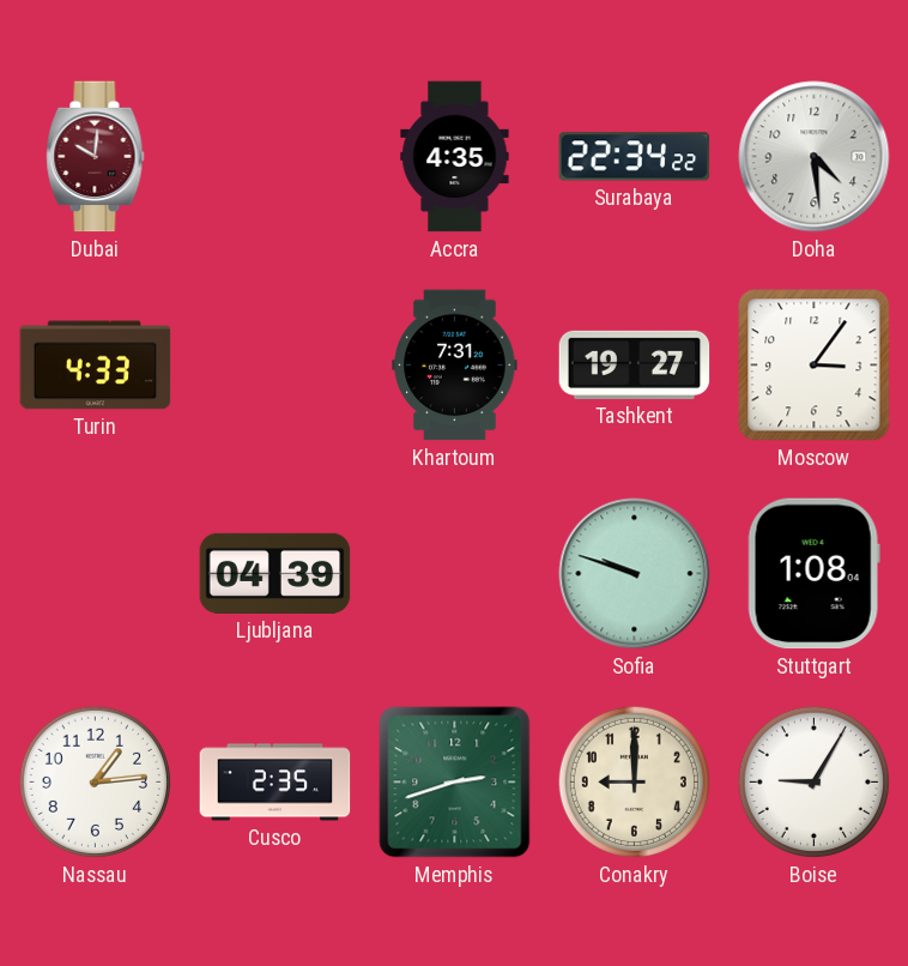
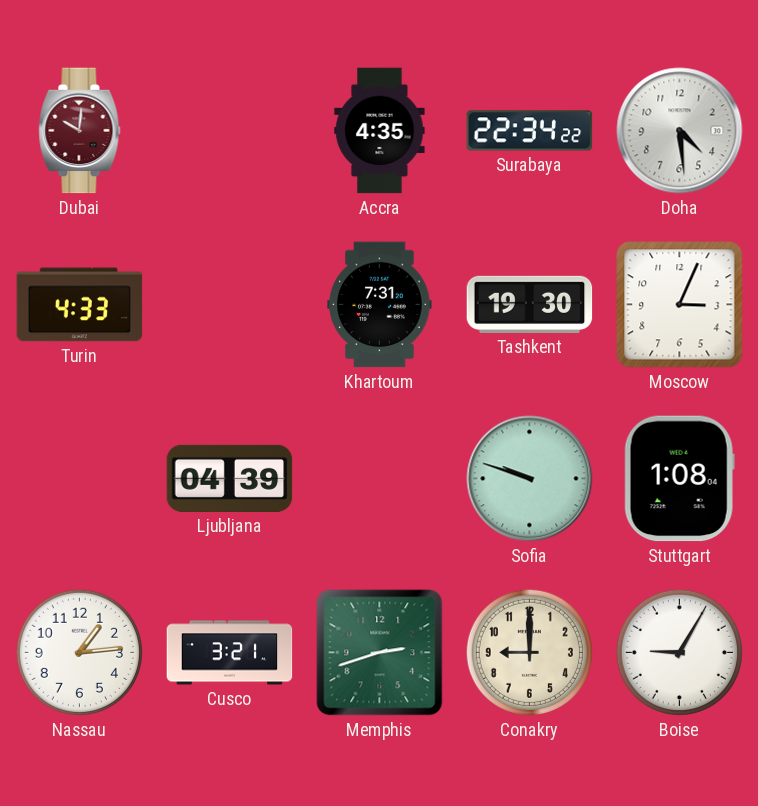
Tashkent: 19:27 -> 19:30 (530, 304)
Moscow: 3:06 -> 3:04 (680, 305)
Cusco: 2:35 -> 3:21 (230, 653)
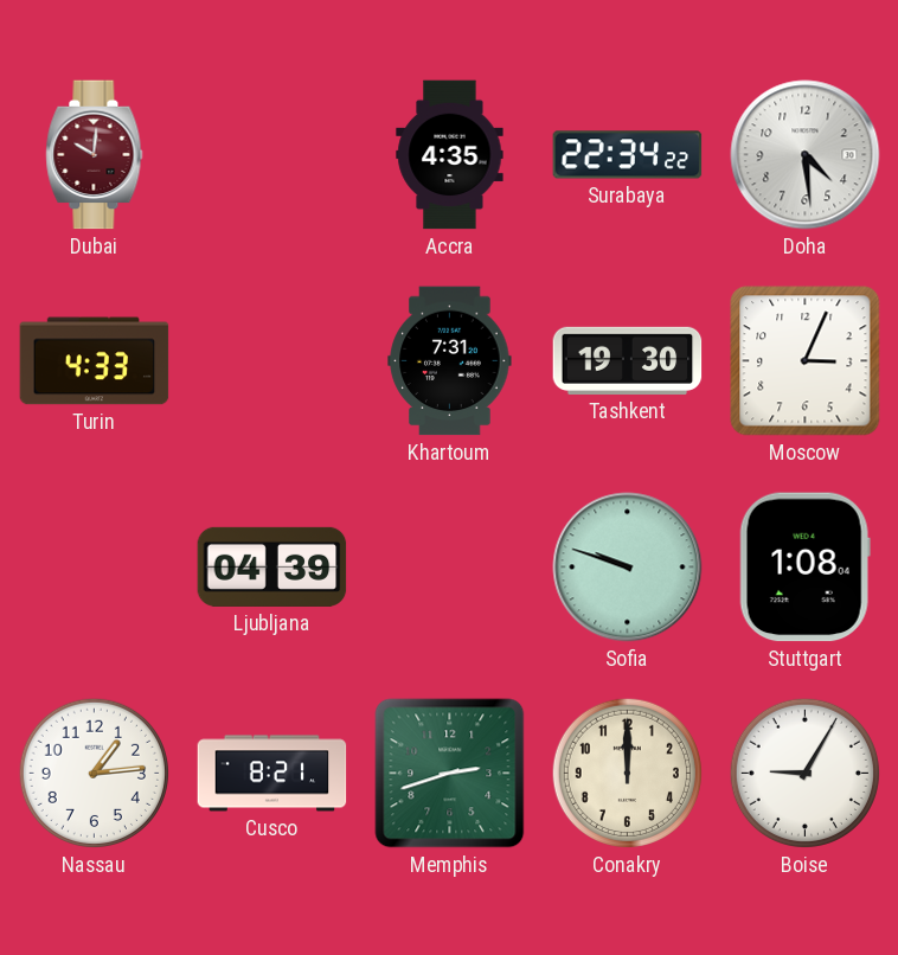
Cusco: 3:21 -> 8:21 (272, 774)
Conakry: 9:00 -> 12:00 (627, 773)
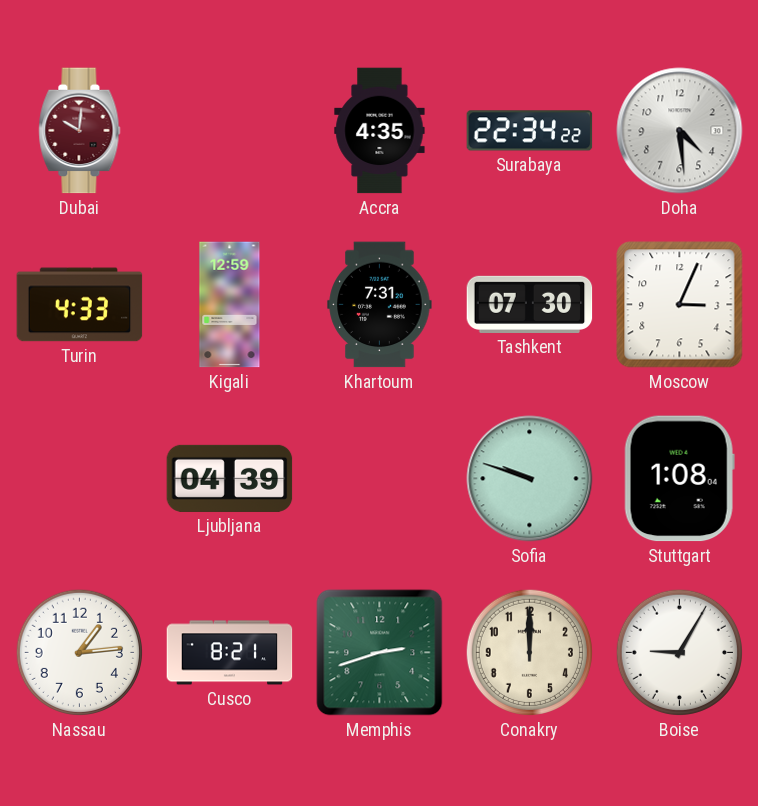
Kigali: none -> 12:59 (230, 305)
Tashkent: 19:30 -> 07:30 (530, 304)
